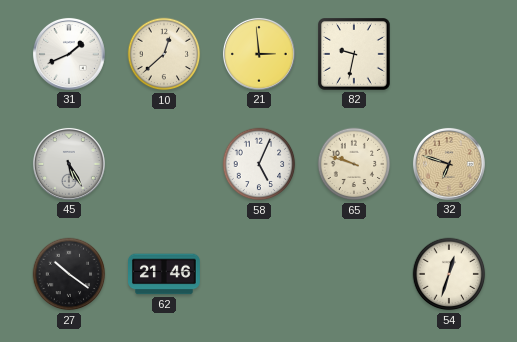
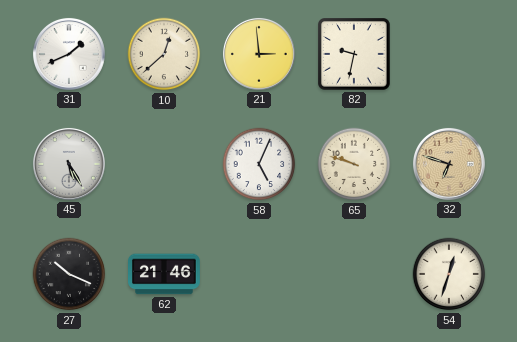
27: 10:21 -> 10:19 (69, 274)
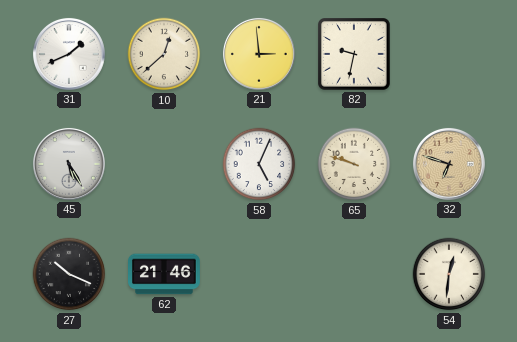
54: 12:33 -> 12:31 (449, 274)
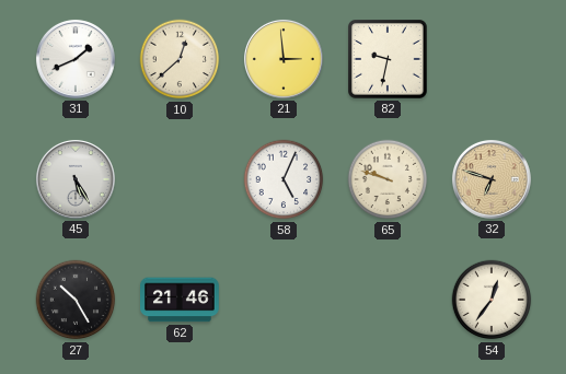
27: 10:19 -> 10:25 (76, 300)
54: 12:31 -> 12:36 (492, 300)
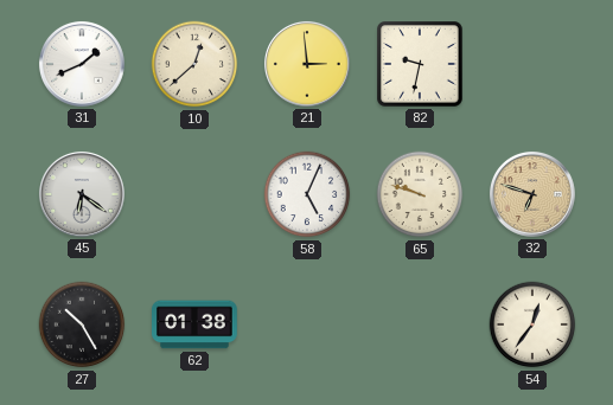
45: 5:25 -> 6:21 (82, 194)
62: 21:46 -> 01:38 (194, 324)
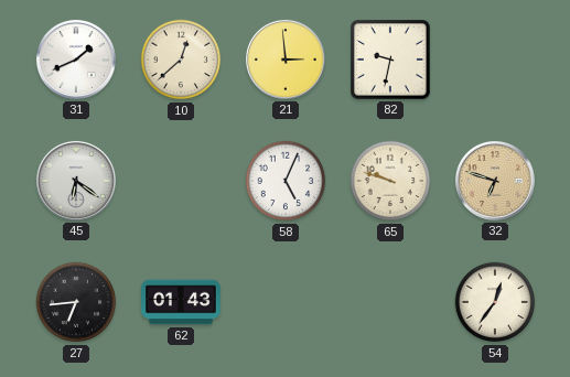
27: 10:25 -> 6:44 (76, 302)
62: 01:38 -> 01:43 (181, 302)
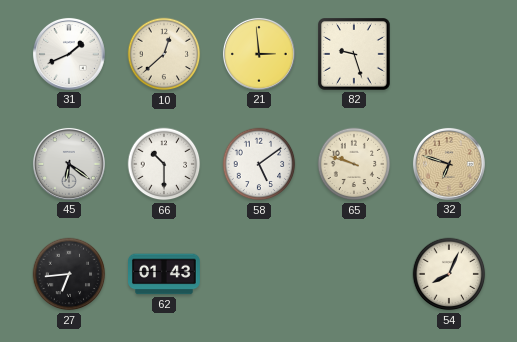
82: 9:32 -> 9:27 (355, 55)
66: none -> 10:30 (164, 164)
58: 5:04 -> 5:09 (259, 164)
54: 12:36 -> 8:04 (449, 274)
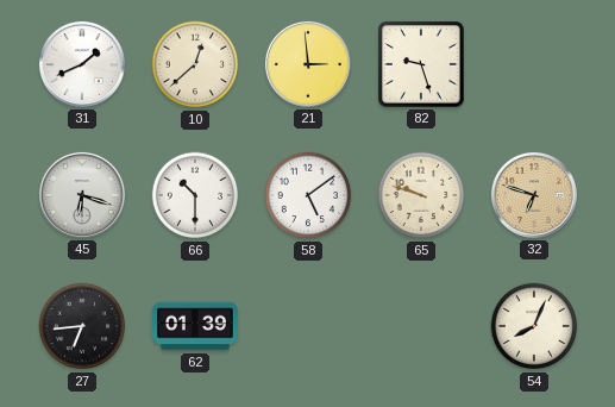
45: 6:21 -> 6:18 (82, 195)
62: 01:43 -> 01:39 (195, 326)
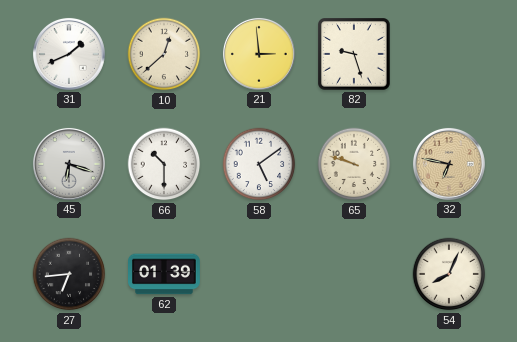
32: 6:48 -> 6:47 (449, 164)
